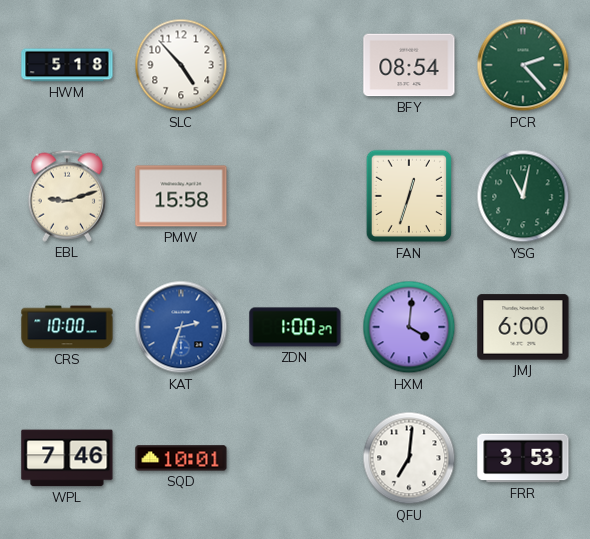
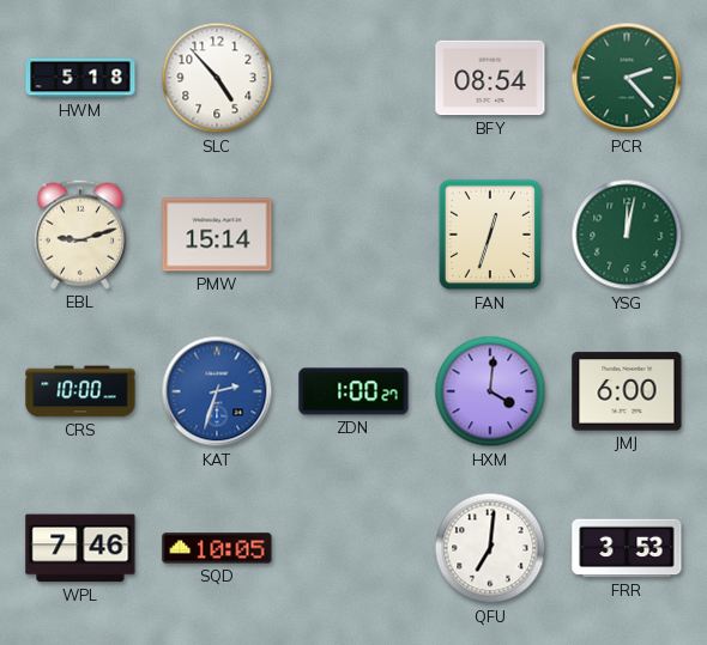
PMW: 15:58 -> 15:14 (217, 235)
YSG: 11:02 -> 12:02 (627, 235)
SQD: 10:01 -> 10:05 (217, 548)
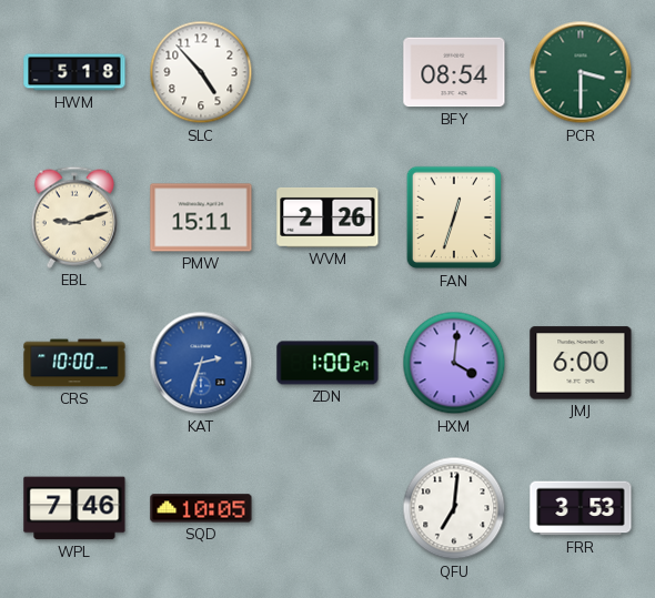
PCR: 2:23 -> 3:30 (581, 72)
PMW: 15:14 -> 15:11 (201, 217)
WVM: none -> 2:26 (327, 217)
YSG: 12:02 -> none (627, 235)
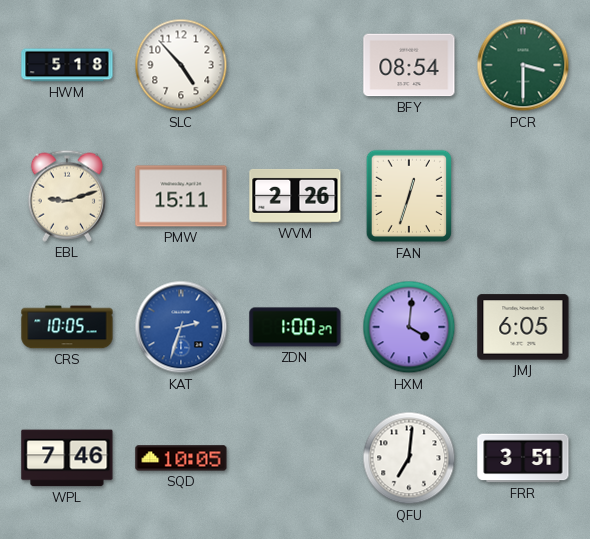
CRS: 10:00 -> 10:05 (67, 327)
JMJ: 6:00 -> 6:05 (523, 327)
FRR: 3:53 -> 3:51 (523, 458)
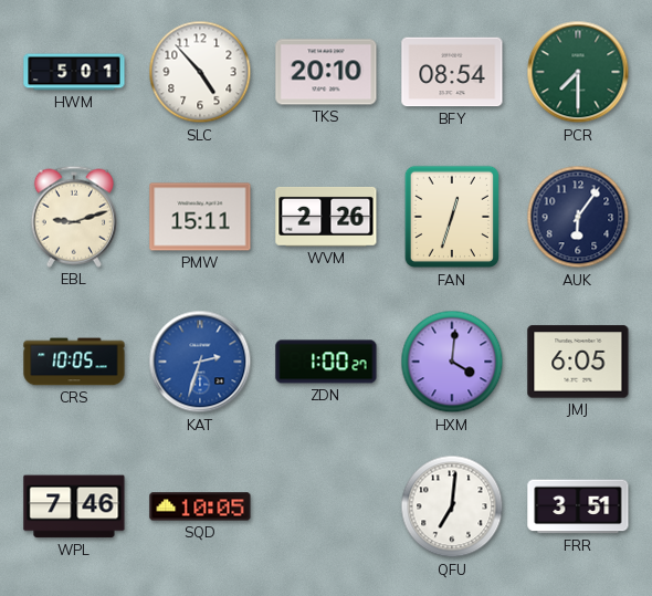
HWM: 5:18 -> 5:01 (74, 72)
TKS: none -> 20:10 (326, 72)
PCR: 3:30 -> 7:30 (578, 72)
AUK: none -> 6:06 (578, 217)
